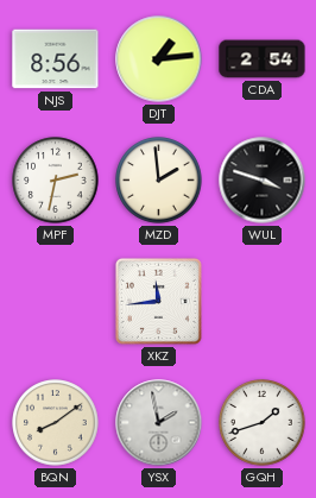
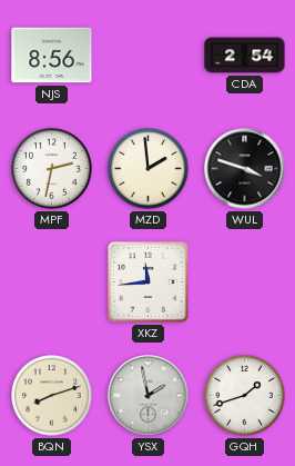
DJT: 1:14 -> none (159, 59)
BQN: 8:09 -> 8:12 (52, 396)
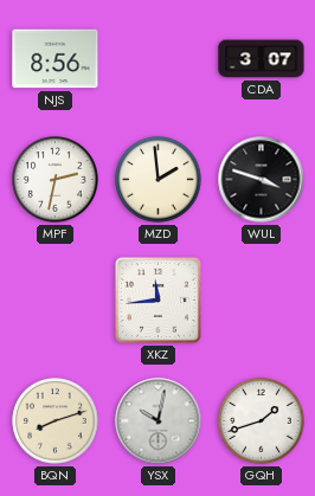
CDA: 2:54 -> 3:07 (262, 59)
YSX: 1:58 -> 10:02 (159, 421)
